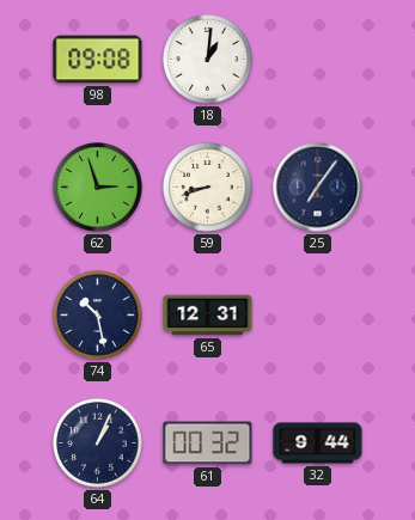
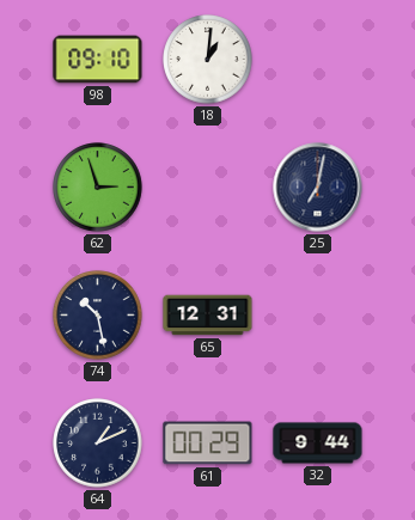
98: 09:08 -> 09:10 (98, 60)
59: 8:42 -> none (208, 188)
25: 7:06 -> 7:02 (318, 188)
64: 1:04 -> 1:11 (98, 443)
61: 00:32 -> 00:29 (208, 443)
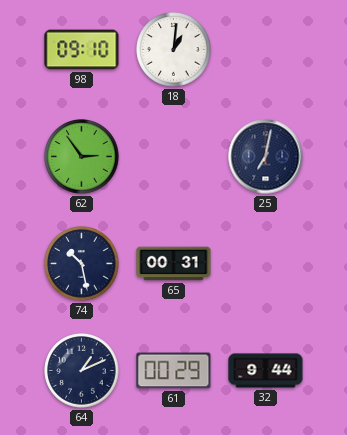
62: 2:57 -> 2:54 (82, 157)
65: 12:31 -> 00:31 (174, 264)
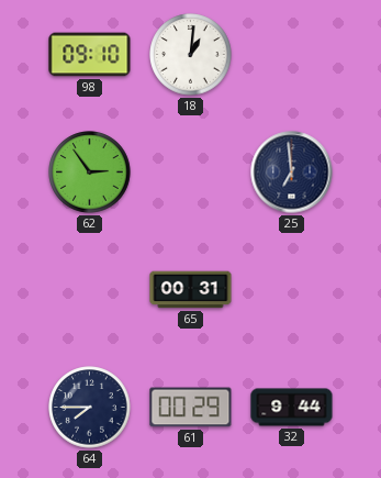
25: 7:02 -> 6:59 (292, 173)
74: 10:28 -> none (82, 264)
64: 1:11 -> 7:45 (90, 408)
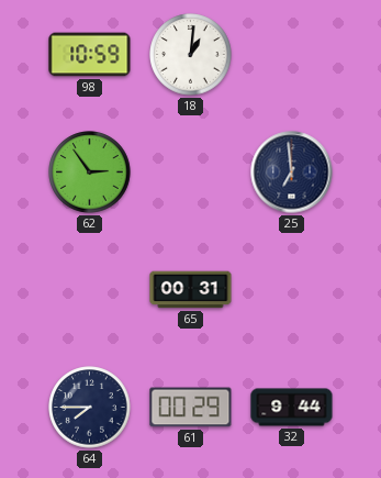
98: 09:10 -> 10:59 (90, 55)
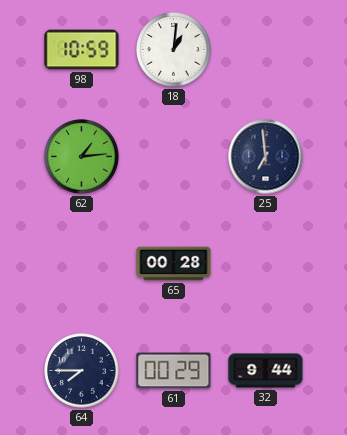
62: 2:54 -> 1:14 (82, 157)
65: 00:31 -> 00:28 (174, 264)
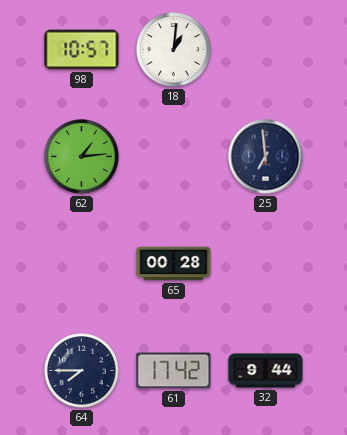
98: 10:59 -> 10:57 (82, 50)
61: 00:29 -> 17:42 (174, 371)
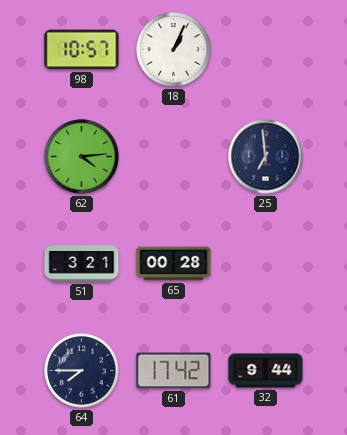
18: 1:01 -> 1:04 (174, 50)
62: 1:14 -> 4:14 (82, 157)
51: none -> 3:21 (82, 264)
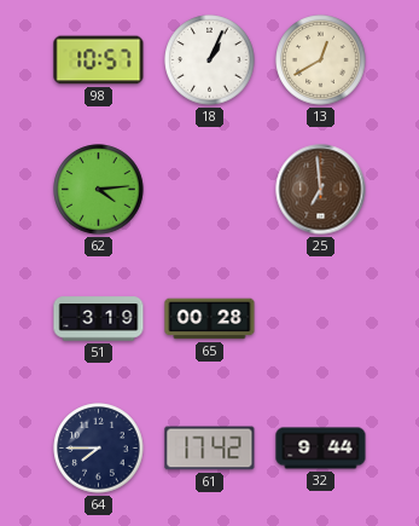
13: none -> 12:40 (321, 60)
25 dial: navy -> brown (321, 190)
51: 3:21 -> 3:19 (99, 319)
